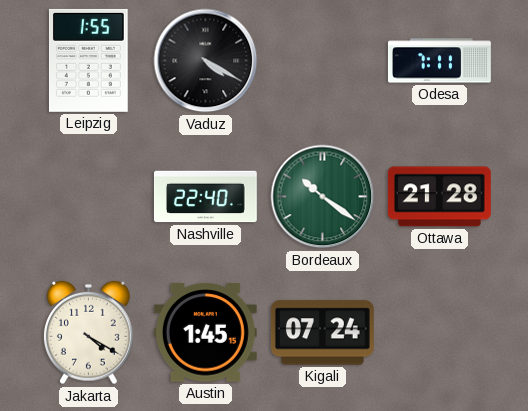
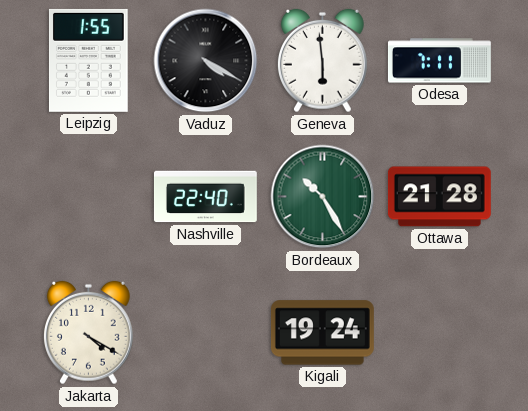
Geneva: none -> 5:59 (322, 61)
Bordeaux: 10:21 -> 10:25 (323, 197)
Austin: 1:45 -> none (205, 333)
Kigali: 07:24 -> 19:24 (322, 333)
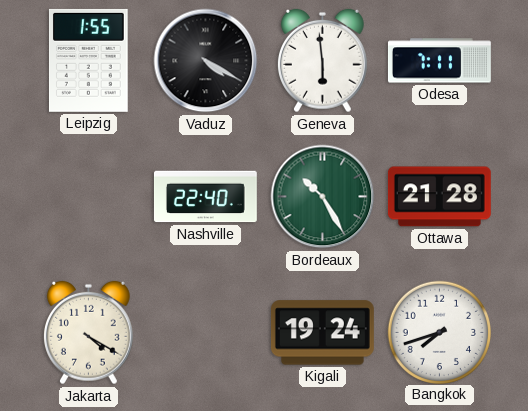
Bangkok: none -> 7:42 (439, 332)
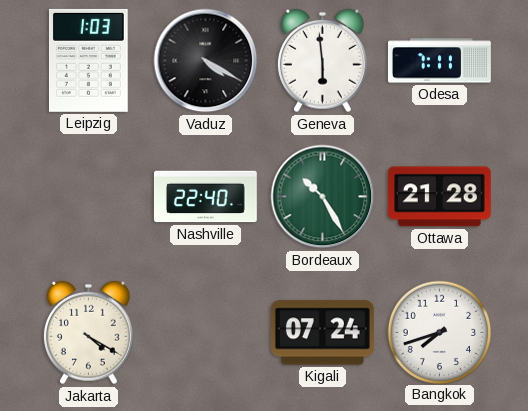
Leipzig: 1:55 -> 1:03 (88, 60)
Kigali: 19:24 -> 07:24 (322, 333)
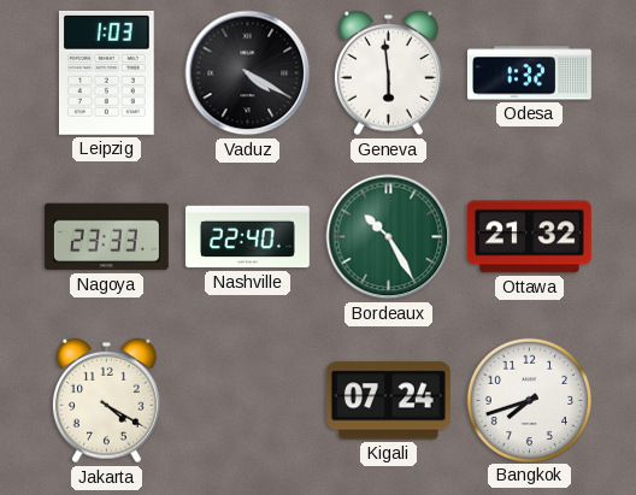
Odesa: 7:11 -> 1:32 (530, 73)
Nagoya: none -> 23:33 (106, 237)
Ottawa: 21:28 -> 21:32 (529, 237)
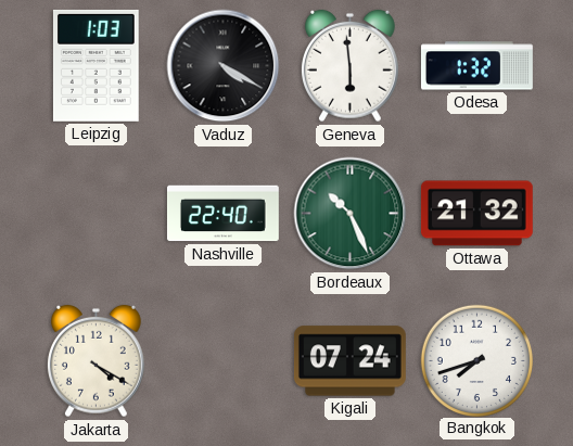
Nagoya: 23:33 -> none (106, 237)
Bordeaux: 10:25 -> 10:26 (351, 214)
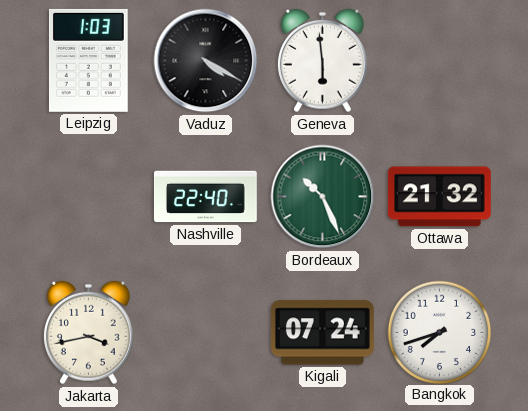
Odesa: 1:32 -> none (477, 66)
Jakarta: 4:20 -> 3:43 (88, 333)
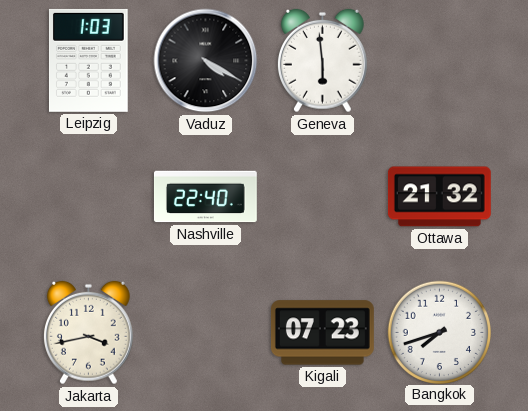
Bordeaux: 10:26 -> none (323, 197)
Kigali: 07:24 -> 07:23 (322, 333)
